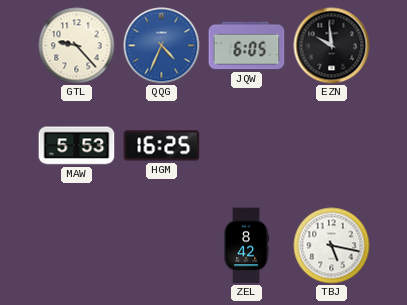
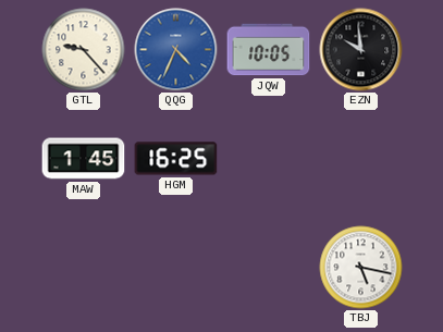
JQW: 6:05 -> 10:05 (269, 50)
MAW: 5:53 -> 1:45 (84, 159)
ZEL: 8:42 -> none (247, 246)
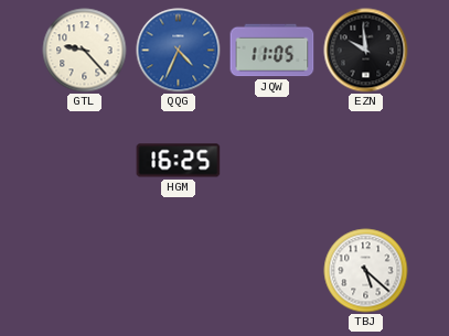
JQW: 10:05 -> 11:05 (272, 51)
MAW: 1:45 -> none (84, 159)
TBJ: 5:17 -> 5:22 (366, 271)
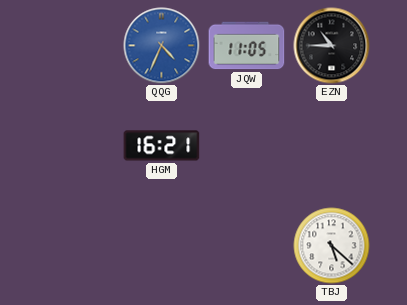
GTL: 9:23 -> none (85, 51)
EZN: 9:59 -> 10:45 (332, 46)
HGM: 16:25 -> 16:21 (162, 146)
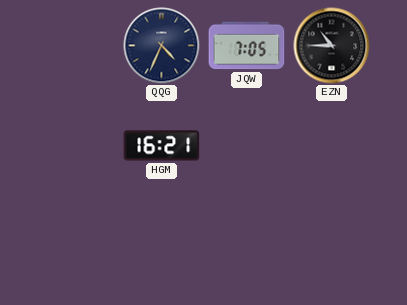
QQG dial: blue -> navy (162, 46)
JQW: 11:05 -> 7:05 (247, 46)
TBJ: 5:22 -> none (332, 246)
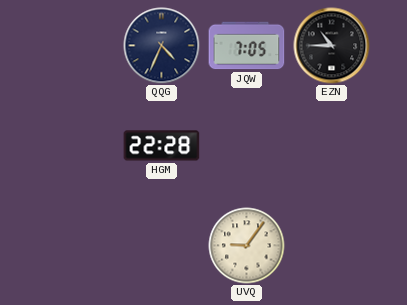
HGM: 16:21 -> 22:28 (162, 146)
UVQ: none -> 9:06 (247, 246)
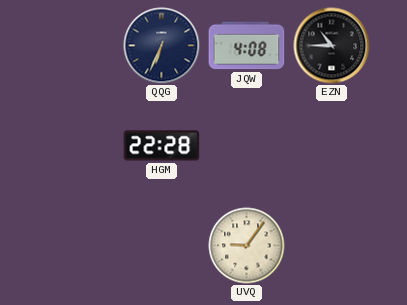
QQG: 4:34 -> 6:34 (162, 46)
JQW: 7:05 -> 4:08 (247, 46)
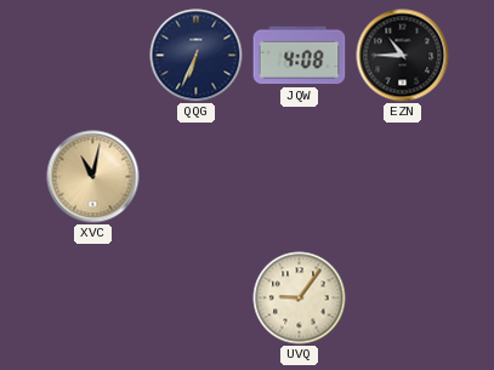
XVC: none -> 11:02 (93, 177)
HGM: 22:28 -> none (162, 146)
